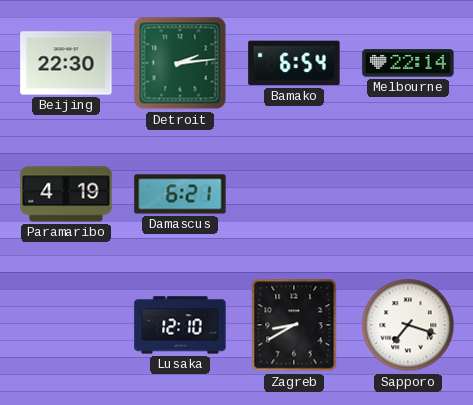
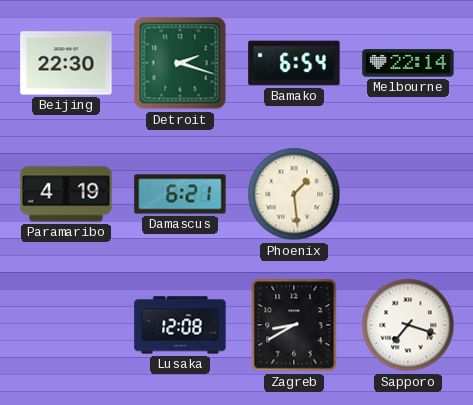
Detroit: 2:14 -> 2:18 (180, 63)
Phoenix: none -> 1:29 (294, 194)
Lusaka: 12:10 -> 12:08 (180, 325)
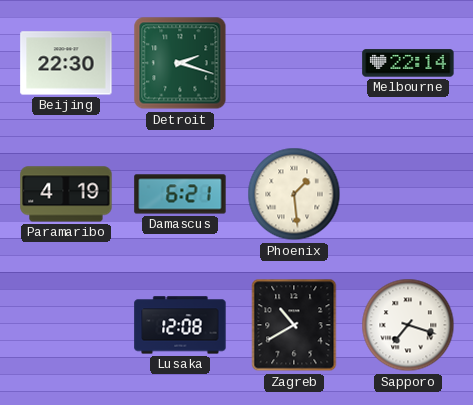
Bamako: 6:54 -> none (294, 63)
Zagreb: 8:40 -> 10:40 (294, 325)
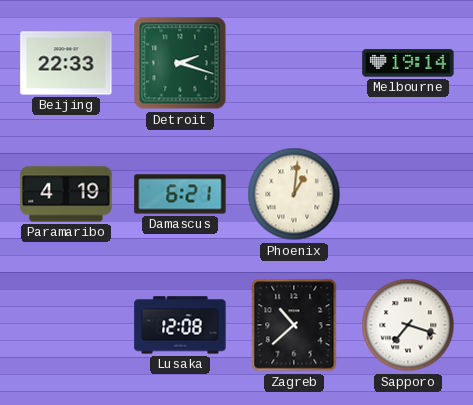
Beijing: 22:30 -> 22:33 (66, 63)
Melbourne: 22:14 -> 19:14 (408, 63)
Phoenix: 1:29 -> 1:01 (294, 194)
Zagreb: 10:40 -> 10:38 (294, 325)
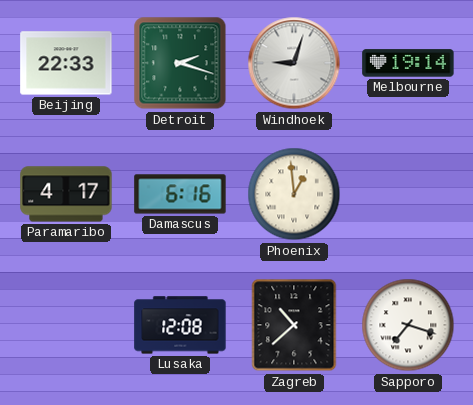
Windhoek: none -> 9:03 (294, 63)
Paramaribo: 4:19 -> 4:17 (66, 194)
Damascus: 6:21 -> 6:16 (180, 194)
Phoenix: 1:01 -> 12:59 (294, 194)
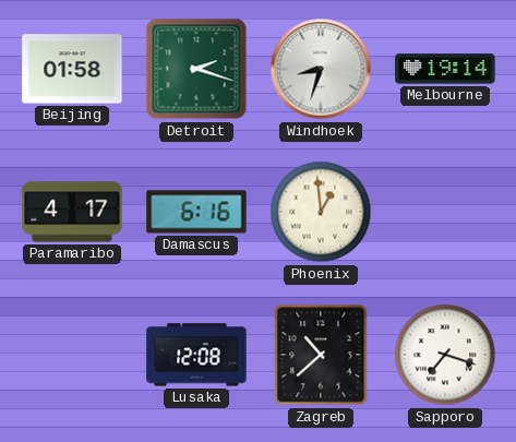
Beijing: 22:33 -> 01:58 (72, 69)
Windhoek: 9:03 -> 8:33 (321, 69)
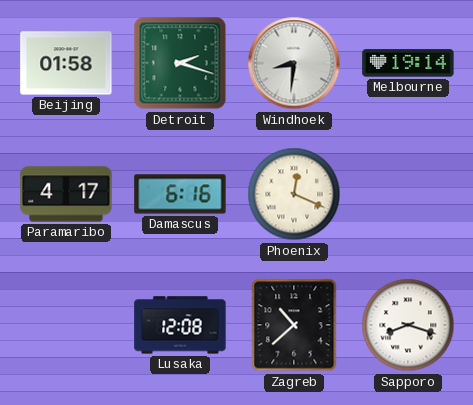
Windhoek: 8:33 -> 8:31 (294, 63)
Phoenix: 12:59 -> 12:19 (294, 194)
Sapporo: 7:18 -> 8:18 (408, 325)
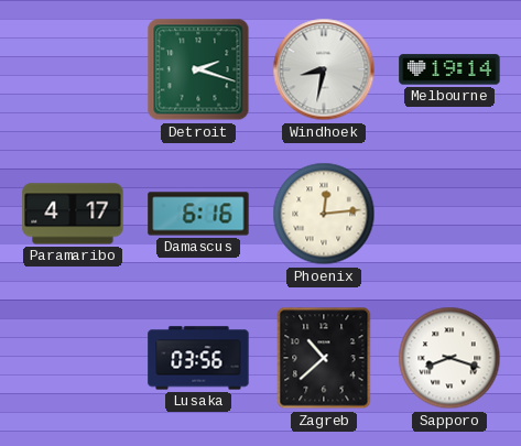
Beijing: 01:58 -> none (66, 63)
Windhoek: 8:31 -> 8:32 (324, 69)
Phoenix: 12:19 -> 12:14 (324, 214)
Lusaka: 12:08 -> 03:56 (198, 358)
